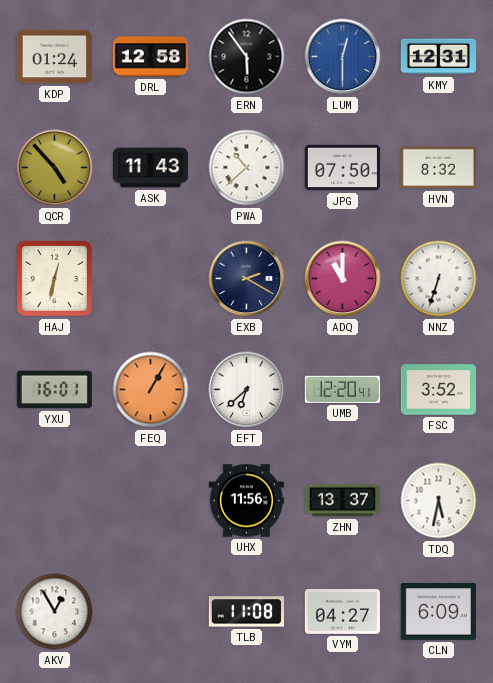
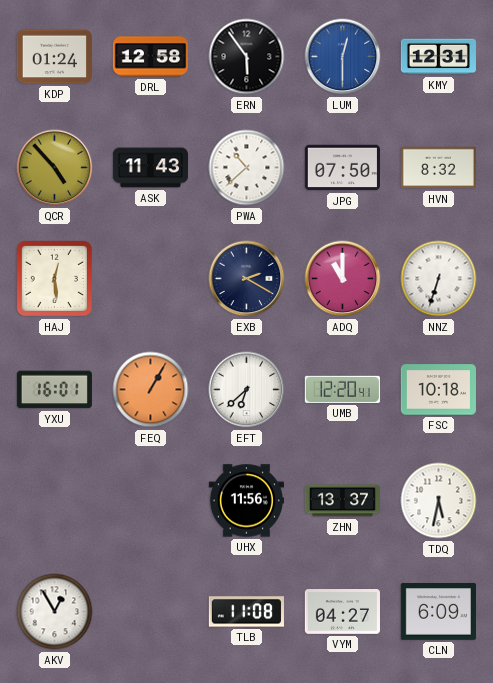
HAJ: 12:32 -> 12:29 (54, 278)
FSC: 3:52 -> 10:18 (438, 390)
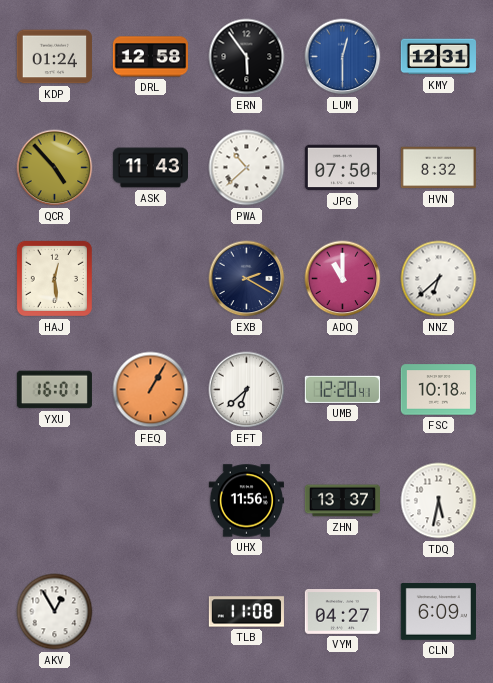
NNZ: 6:33 -> 6:38 (439, 279)
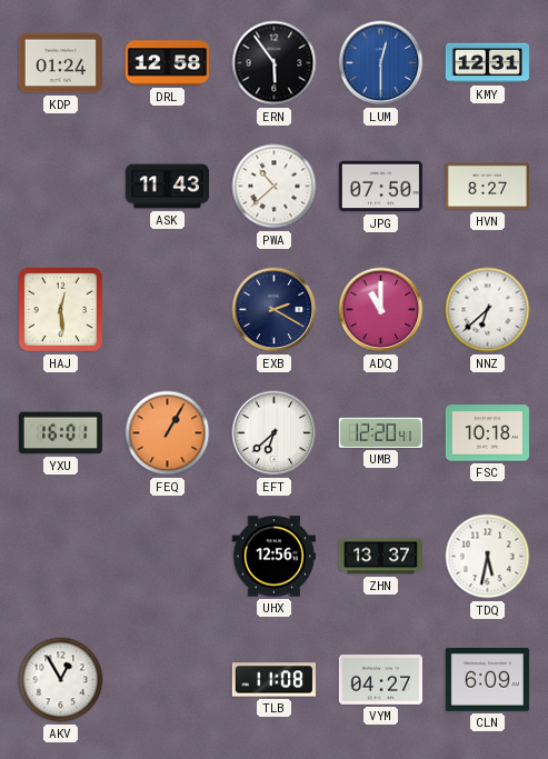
QCR: 4:53 -> none (55, 168)
HVN: 8:32 -> 8:27 (487, 187)
UHX: 11:56 -> 12:56 (273, 557)
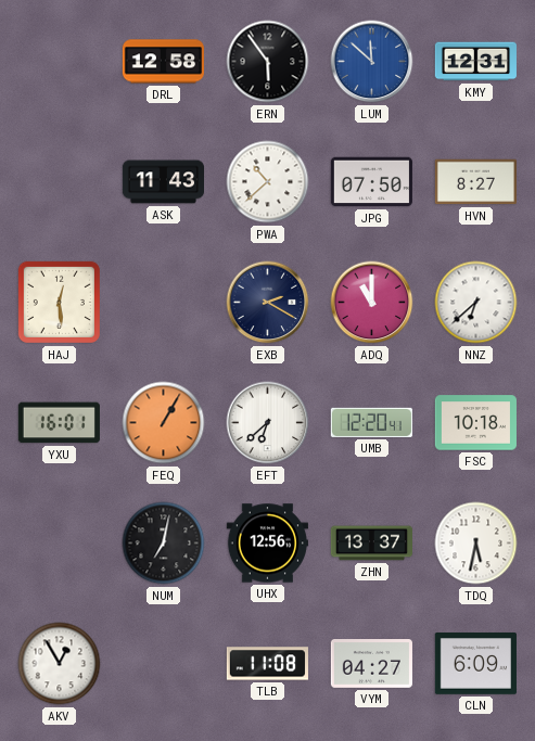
KDP: 01:24 -> none (60, 63)
LUM: 12:30 -> 11:52 (372, 62)
NUM: none -> 7:02 (164, 544)
